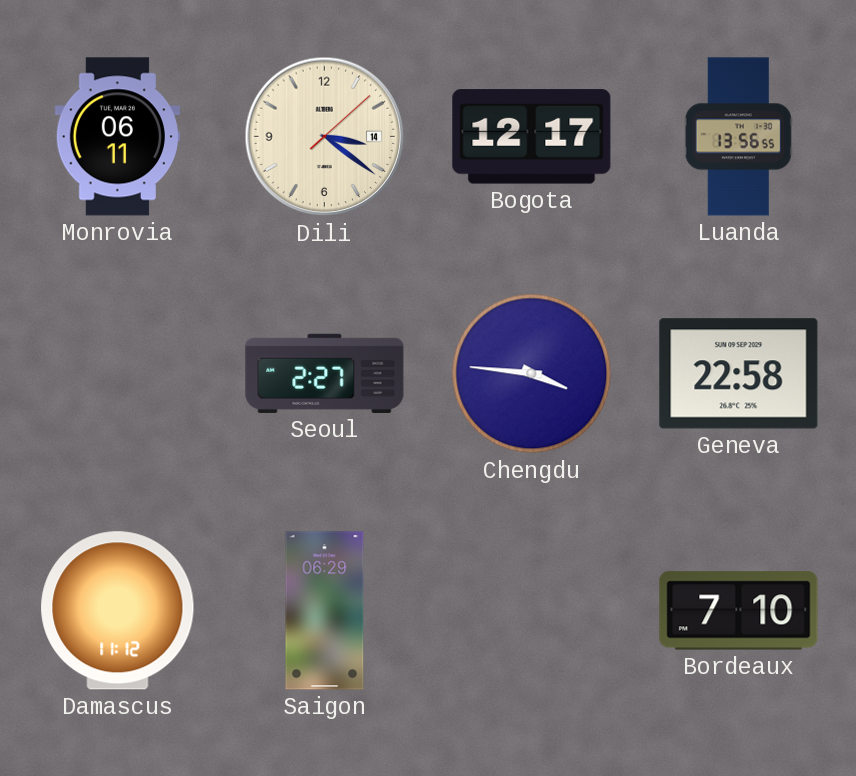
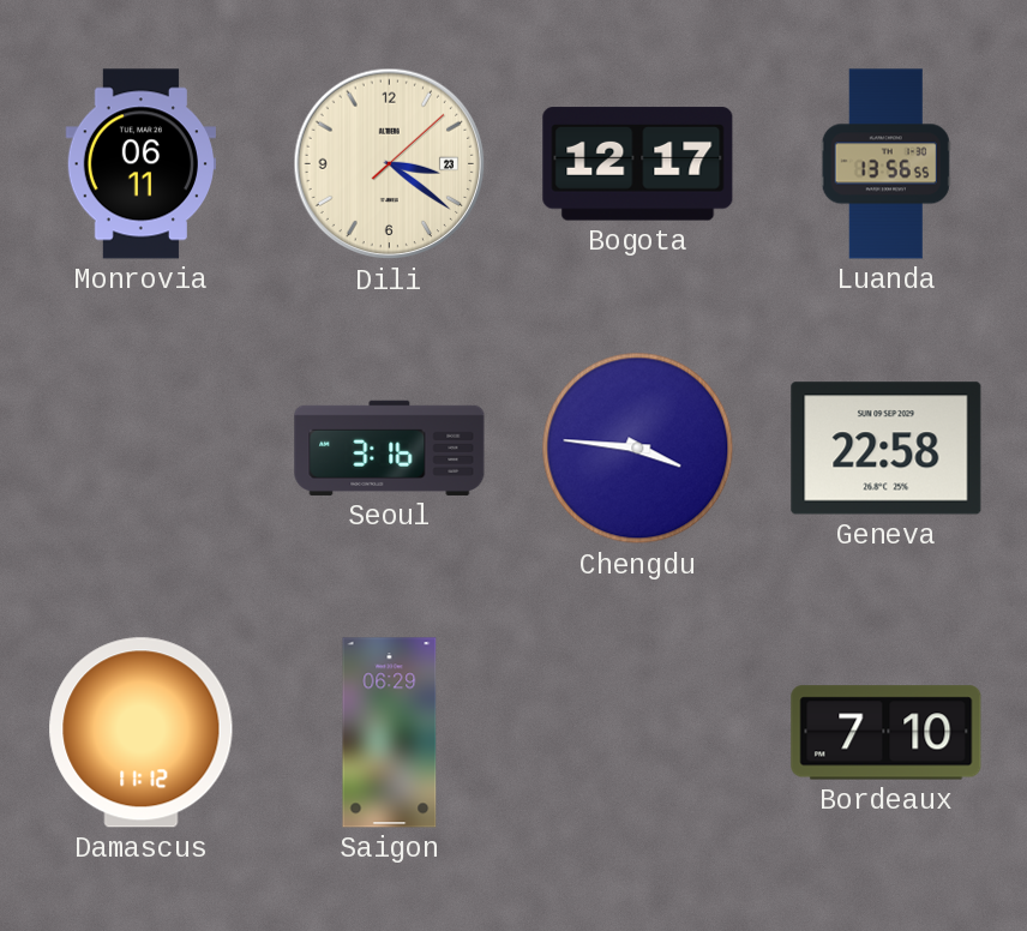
Dili date: 14 -> 23 (390, 164)
Seoul: 2:27 -> 3:16 (390, 448)
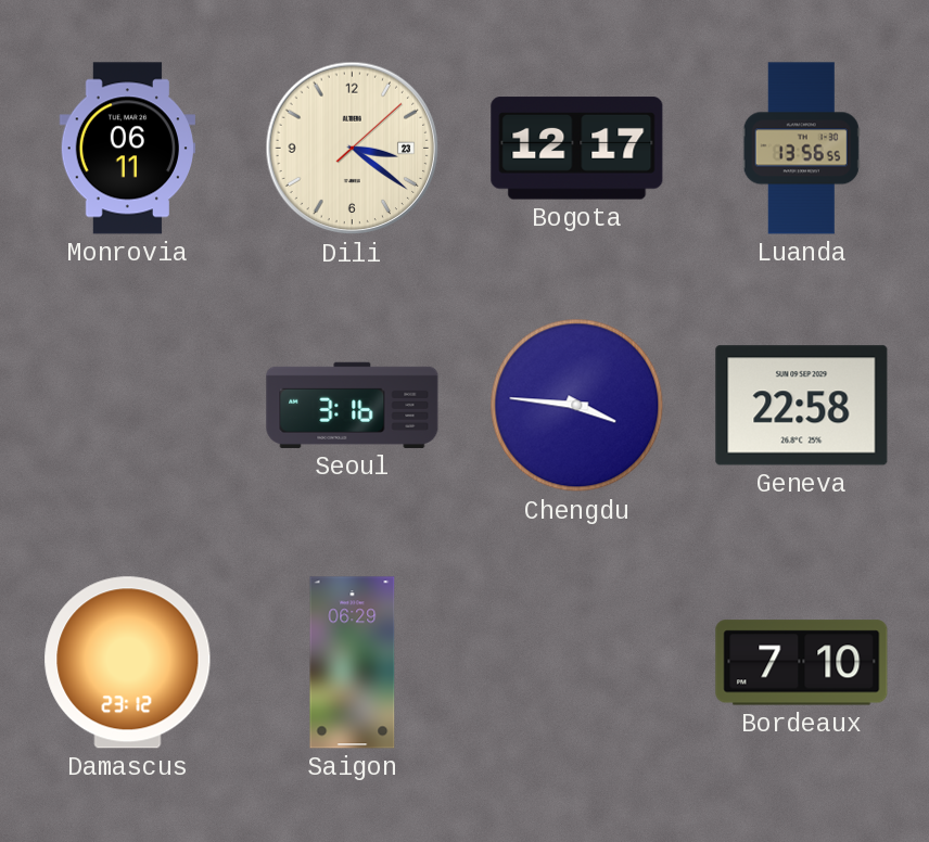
Damascus: 11:12 -> 23:12 (128, 663)
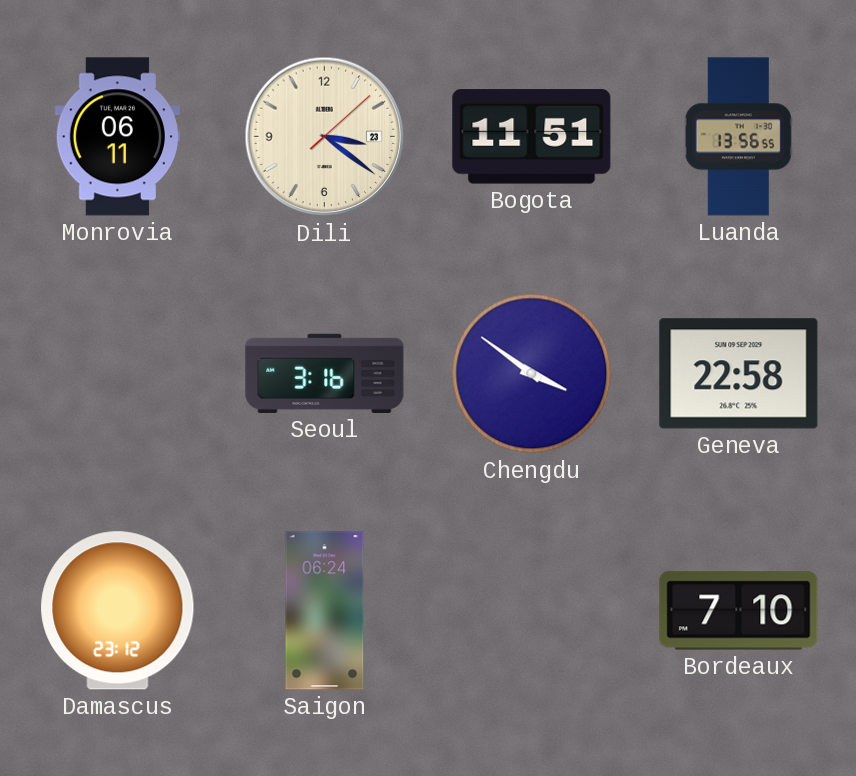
Bogota: 12:17 -> 11:51 (532, 137)
Chengdu: 3:46 -> 3:51 (532, 374)
Saigon: 06:29 -> 06:24 (325, 611)
